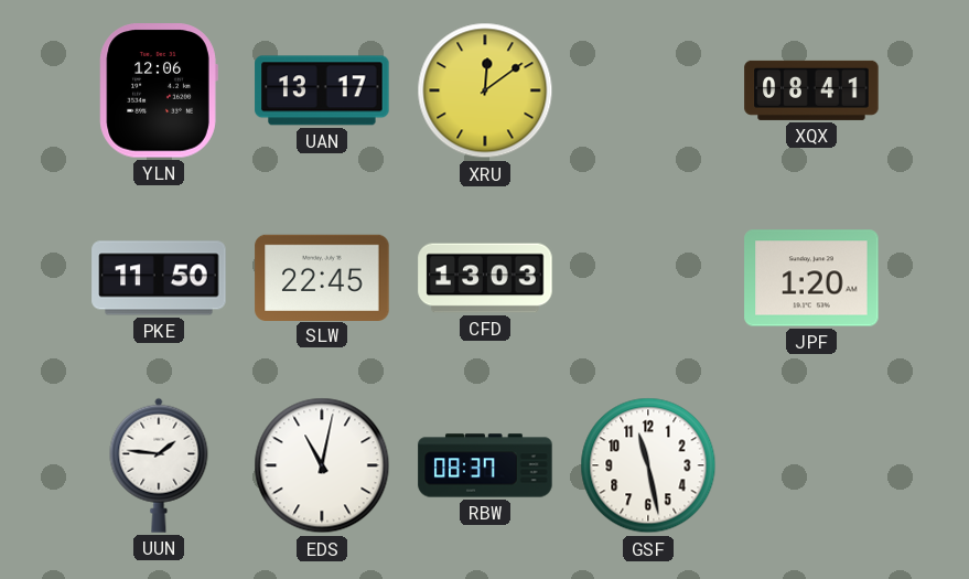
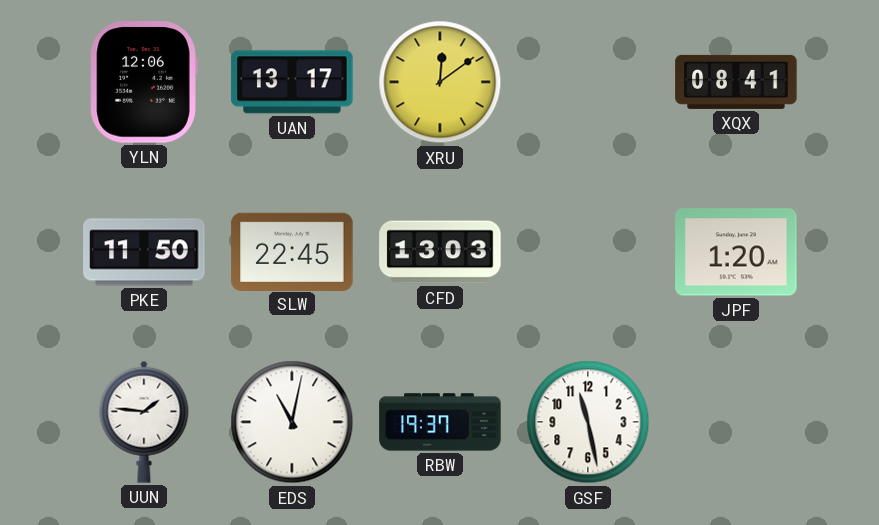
RBW: 08:37 -> 19:37 (440, 422)
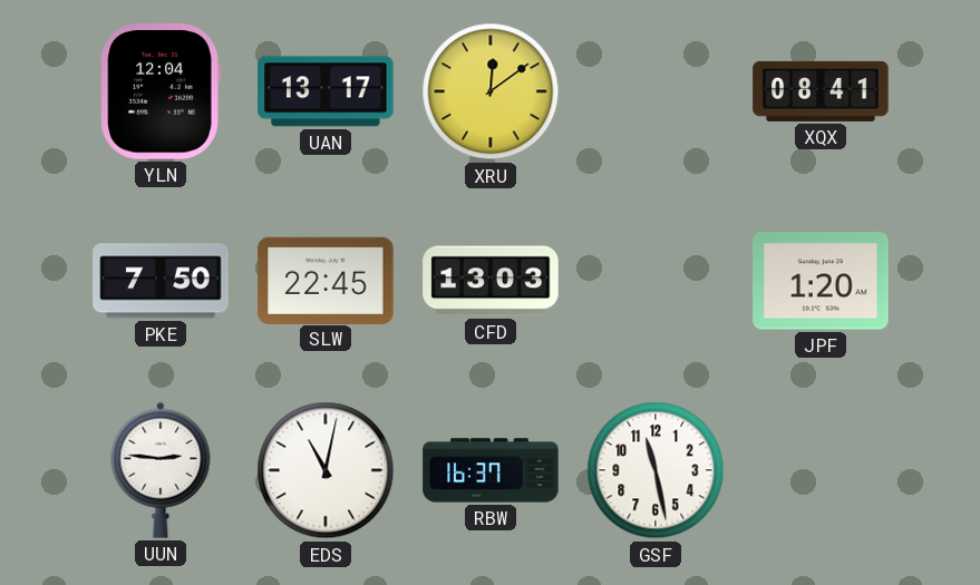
YLN: 12:06 -> 12:04 (161, 91)
PKE: 11:50 -> 7:50 (161, 281)
UUN: 1:46 -> 2:46 (161, 470)
RBW: 19:37 -> 16:37 (491, 470)
